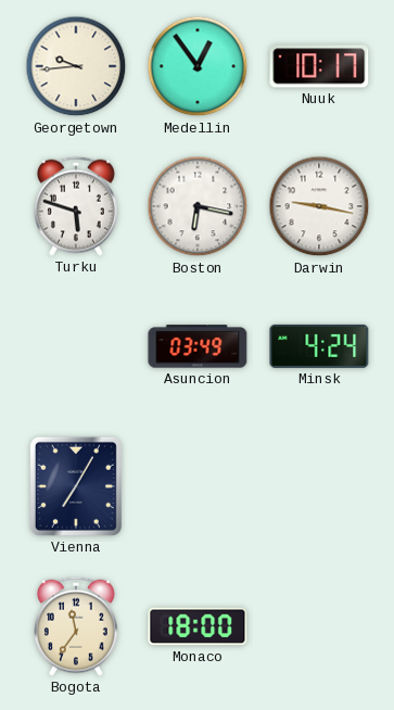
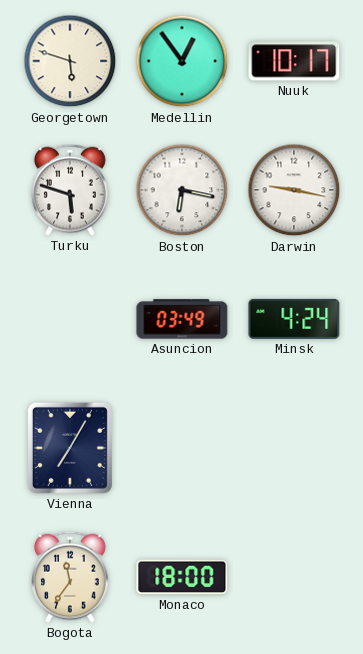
Georgetown: 9:44 -> 5:48 (70, 61)
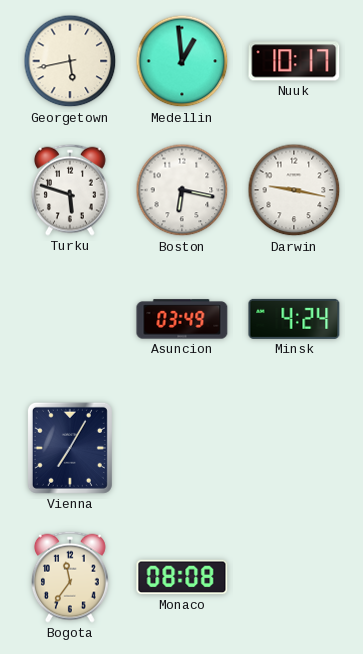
Georgetown: 5:48 -> 5:43 (70, 61)
Medellin: 12:54 -> 12:59 (182, 61)
Monaco: 18:00 -> 08:08 (182, 577)
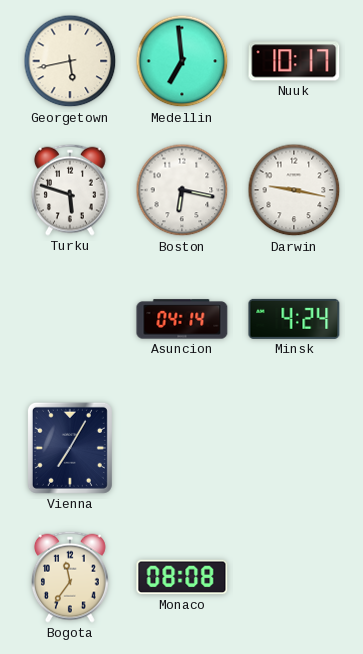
Medellin: 12:59 -> 6:59 (182, 61)
Asuncion: 03:49 -> 04:14 (182, 319)
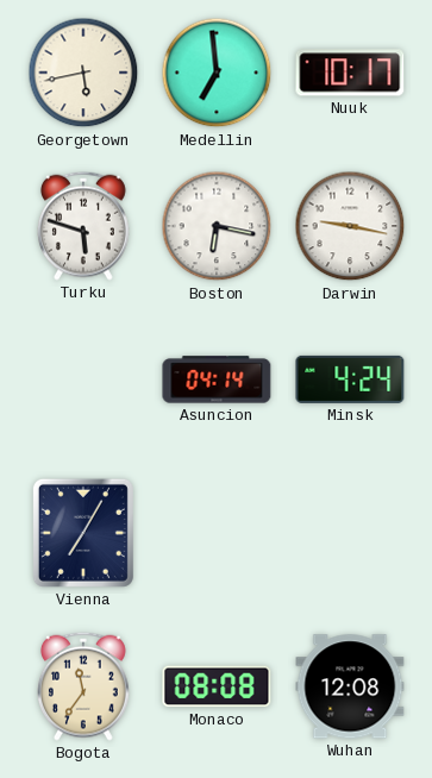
Wuhan: none -> 12:08 (350, 686)
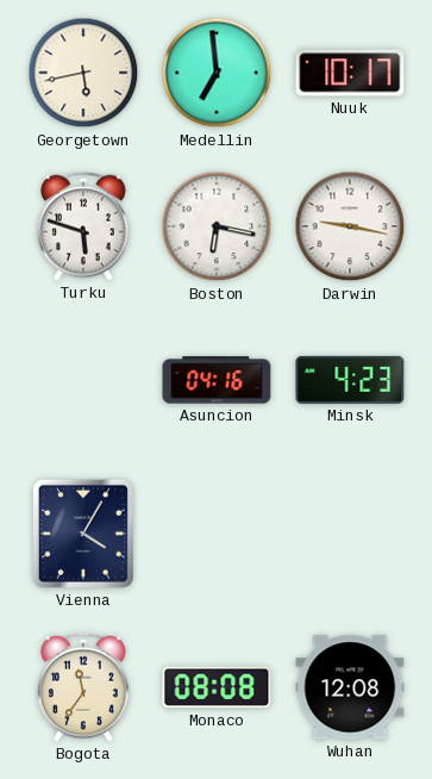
Asuncion: 04:14 -> 04:16 (217, 380)
Minsk: 4:24 -> 4:23 (350, 380)
Vienna: 7:05 -> 4:05 (83, 534)
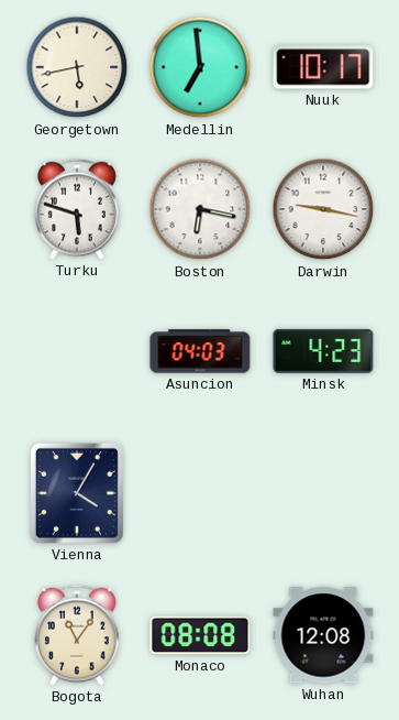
Asuncion: 04:16 -> 04:03 (200, 351)
Bogota: 11:36 -> 11:06 (78, 635)
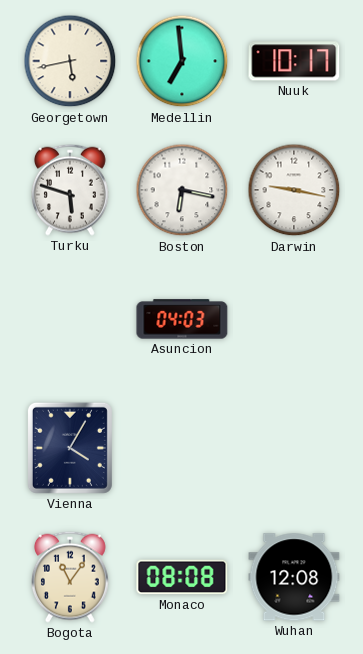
Minsk: 4:23 -> none (323, 351)
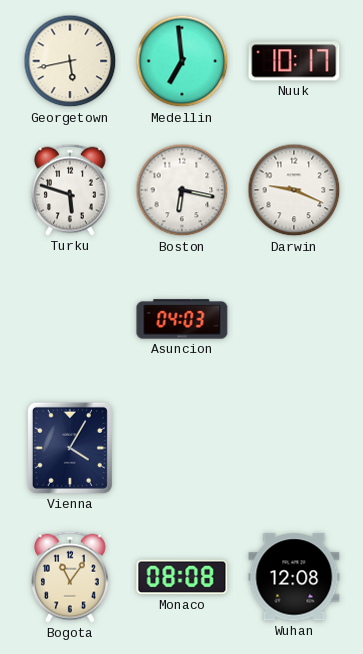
Darwin: 9:17 -> 9:19 (294, 190)
